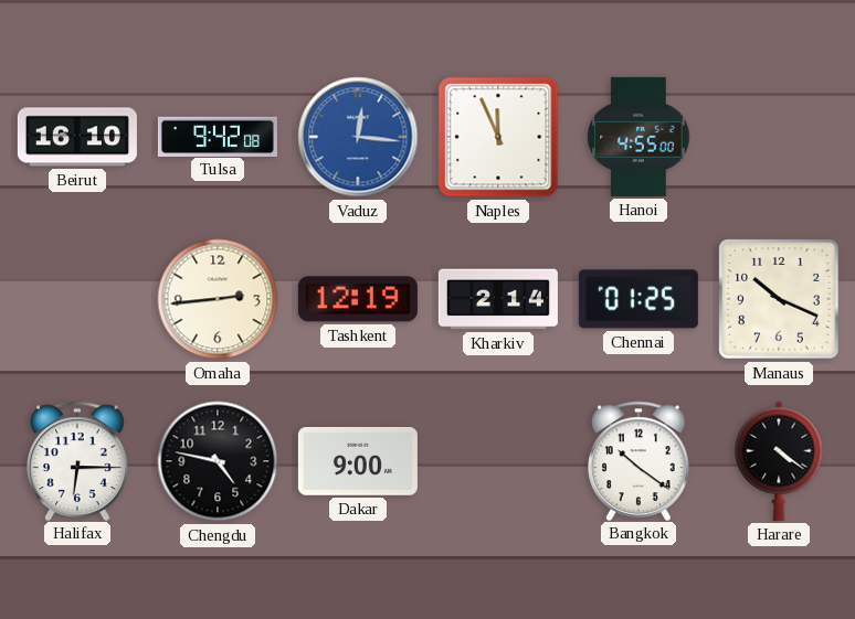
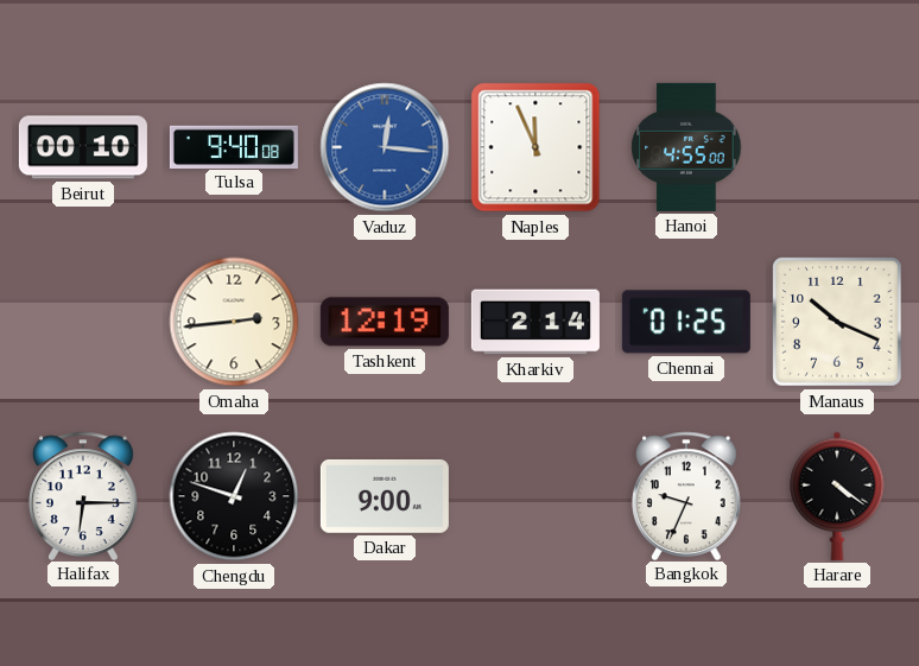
Beirut: 16:10 -> 00:10 (83, 147)
Tulsa: 9:42 -> 9:40 (234, 146)
Chengdu: 4:47 -> 12:48 (234, 496)
Bangkok: 10:21 -> 9:34 (687, 495)
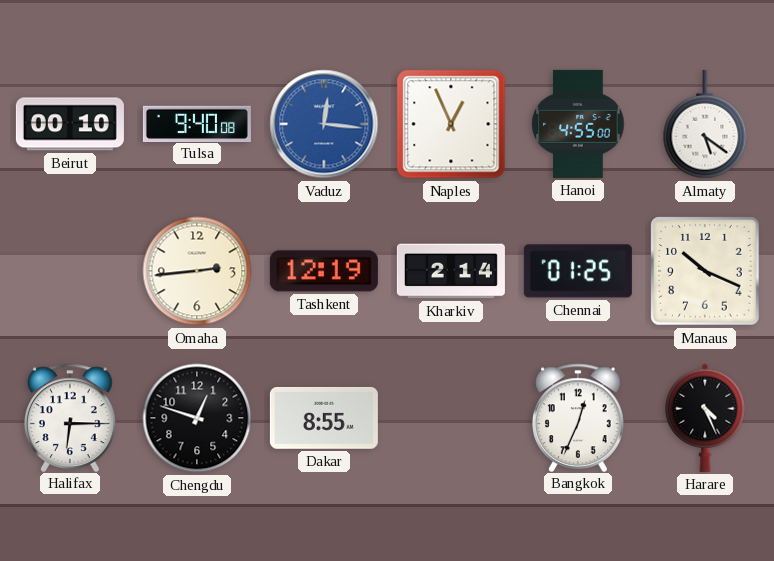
Naples: 11:56 -> 12:56 (451, 124)
Almaty: none -> 5:21 (705, 124)
Dakar: 9:00 -> 8:55 (324, 418)
Bangkok: 9:34 -> 12:34 (579, 417)
Harare: 4:21 -> 4:26 (705, 418)
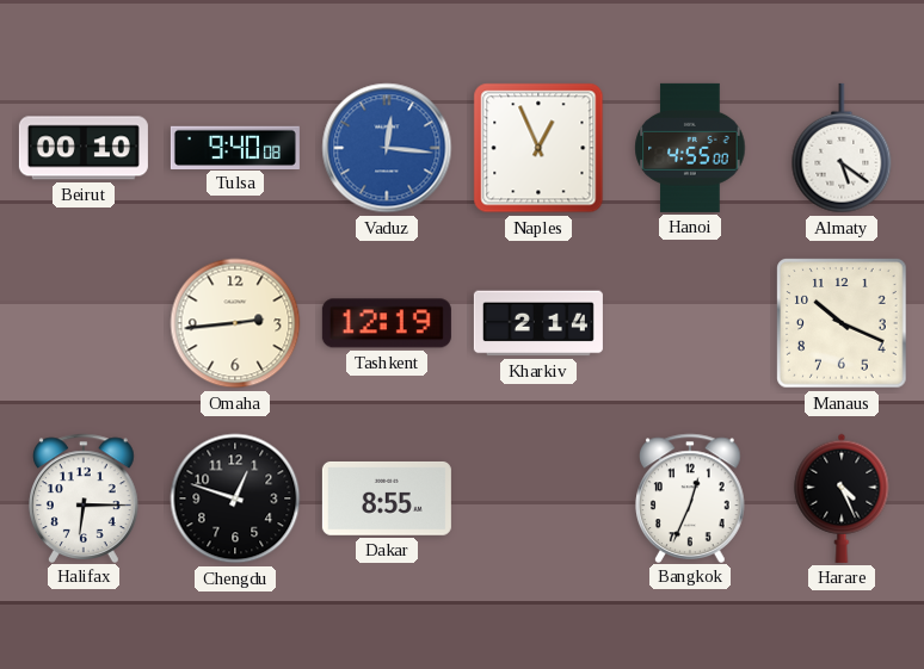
Chennai: 01:25 -> none (578, 271)
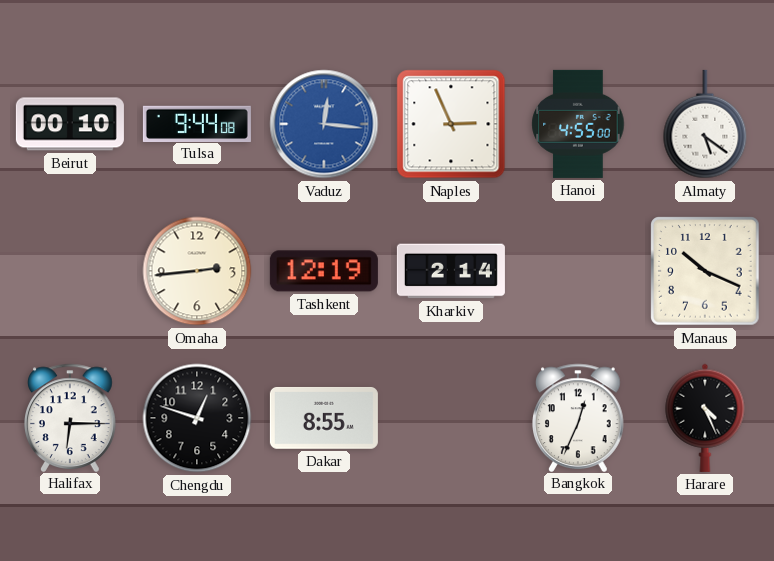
Tulsa: 9:40 -> 9:44 (197, 123)
Naples: 12:56 -> 2:56 (451, 124)
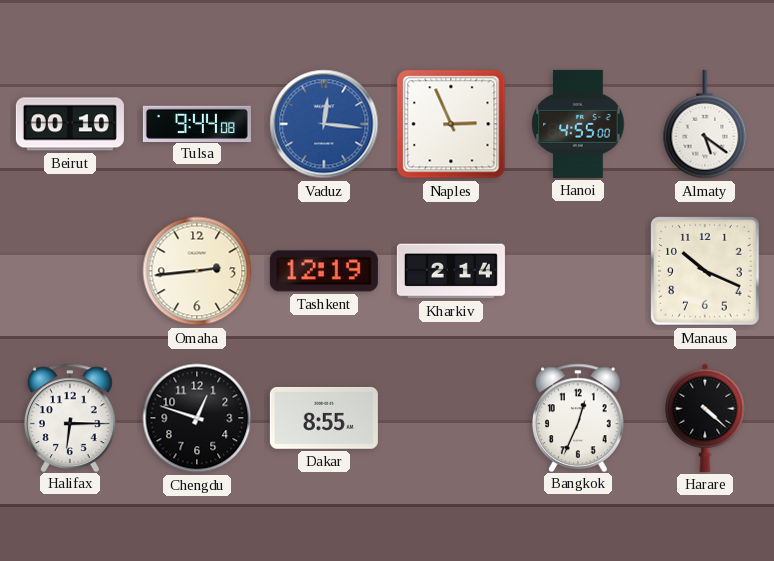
Harare: 4:26 -> 4:22 (705, 418)
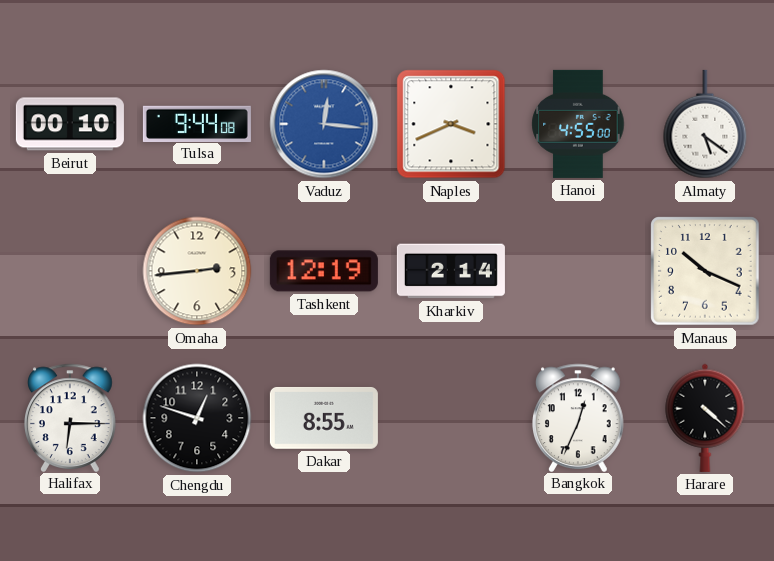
Naples: 2:56 -> 3:41 (451, 124)
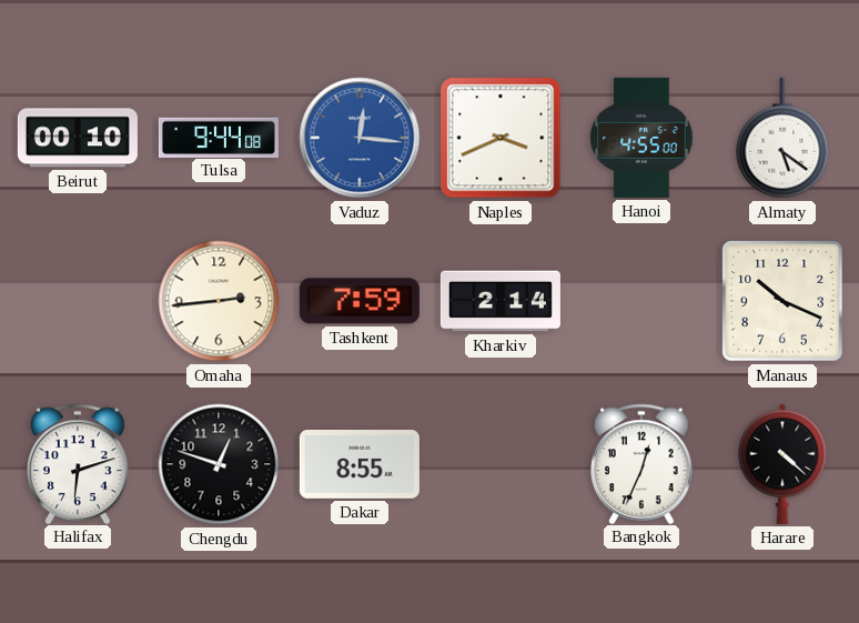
Tashkent: 12:19 -> 7:59 (360, 301)
Halifax: 6:15 -> 6:12 (79, 463)
